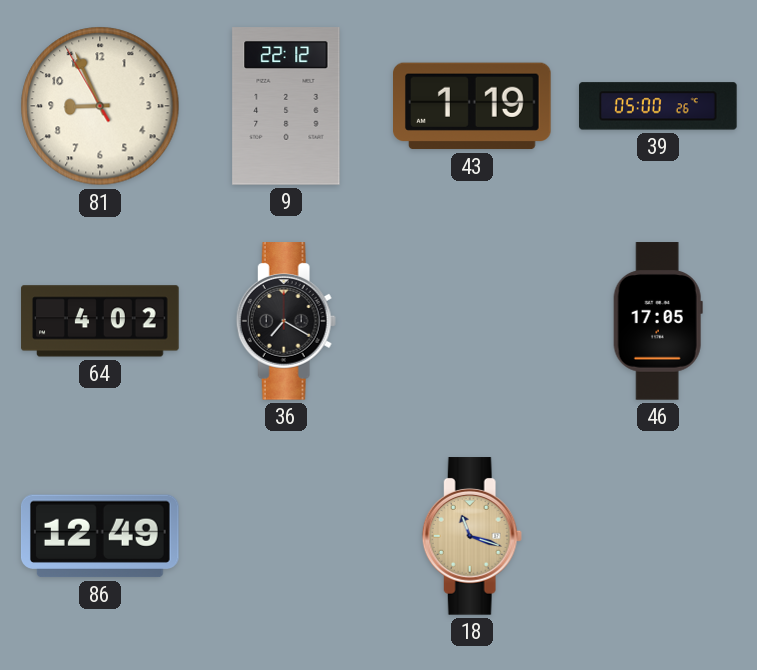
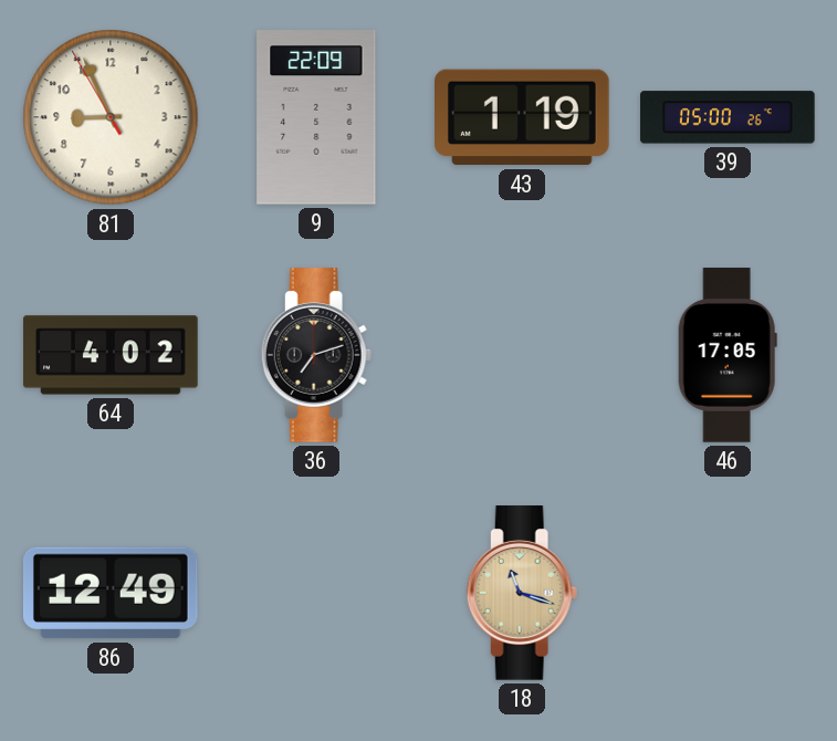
9: 22:12 -> 22:09 (316, 117)
36: 7:20 -> 7:12 (316, 355)
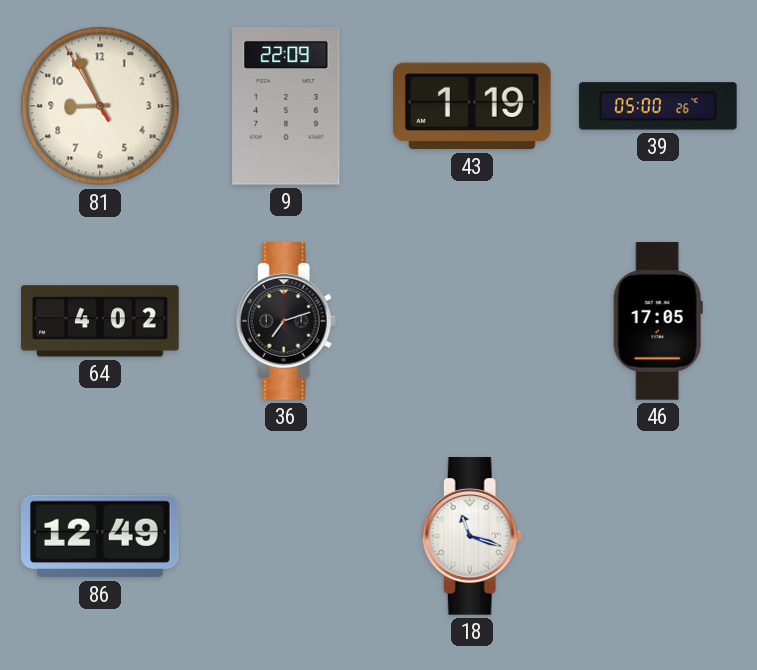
18 dial: champagne -> white (472, 536)
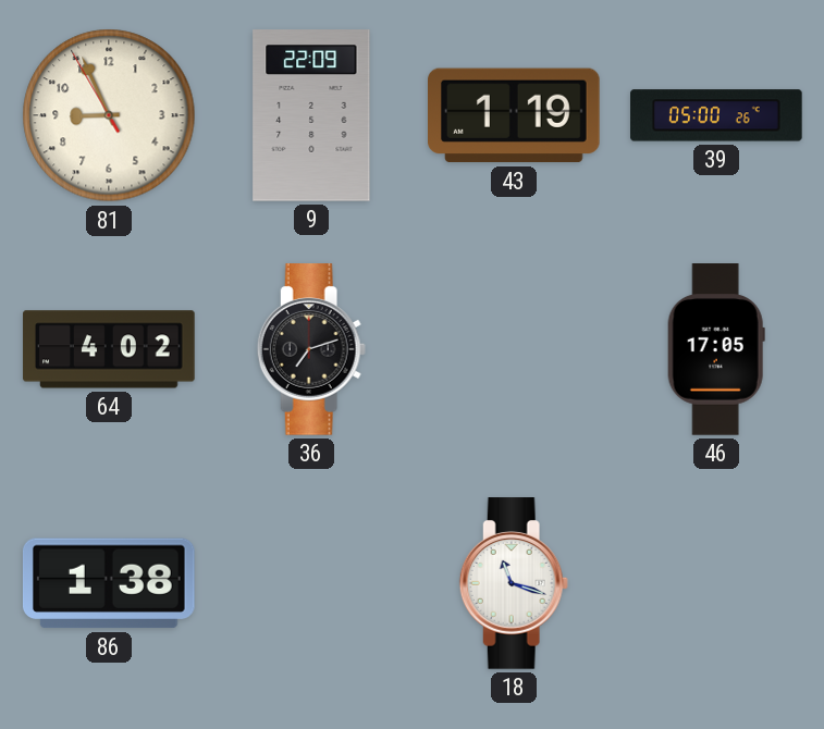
86: 12:49 -> 1:38 (109, 583)
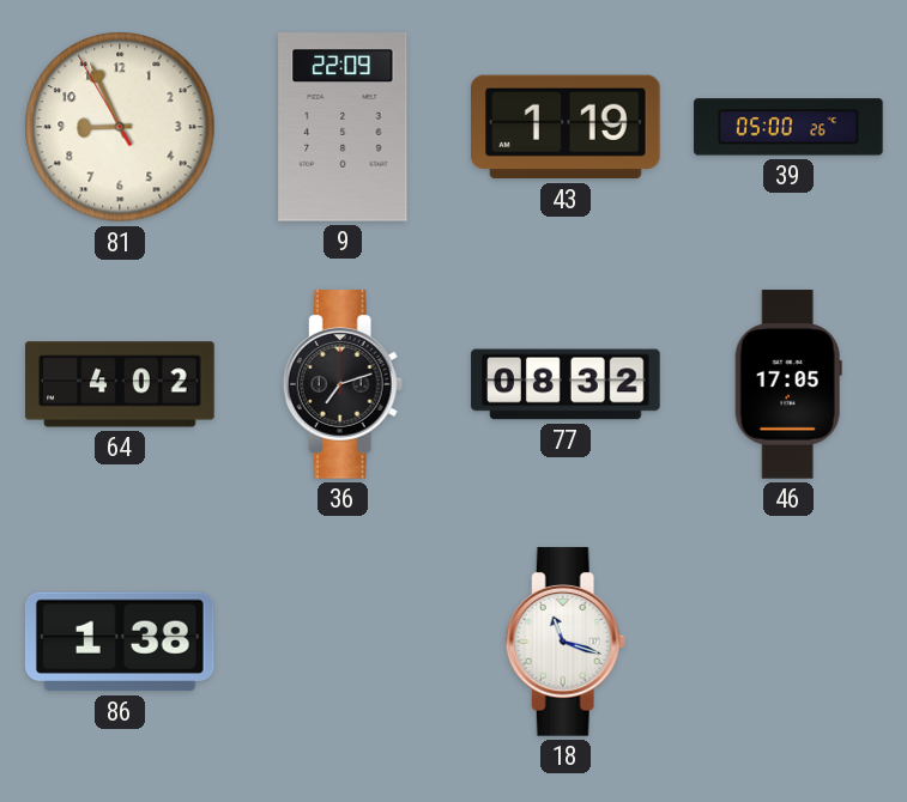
77: none -> 08:32 (566, 384)
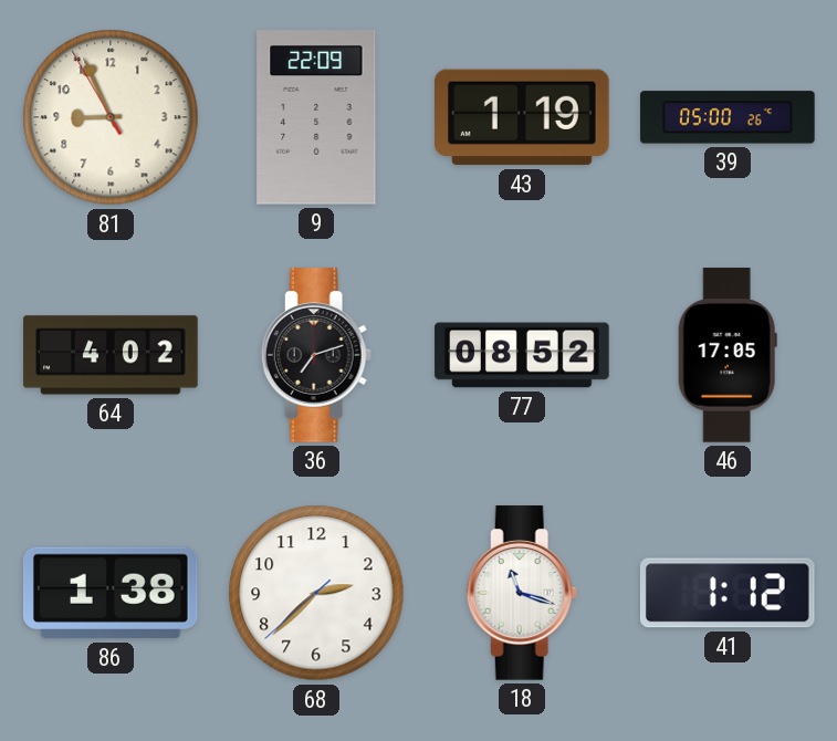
77: 08:32 -> 08:52 (522, 355)
68: none -> 2:37 (316, 593)
41: none -> 1:12 (728, 593)
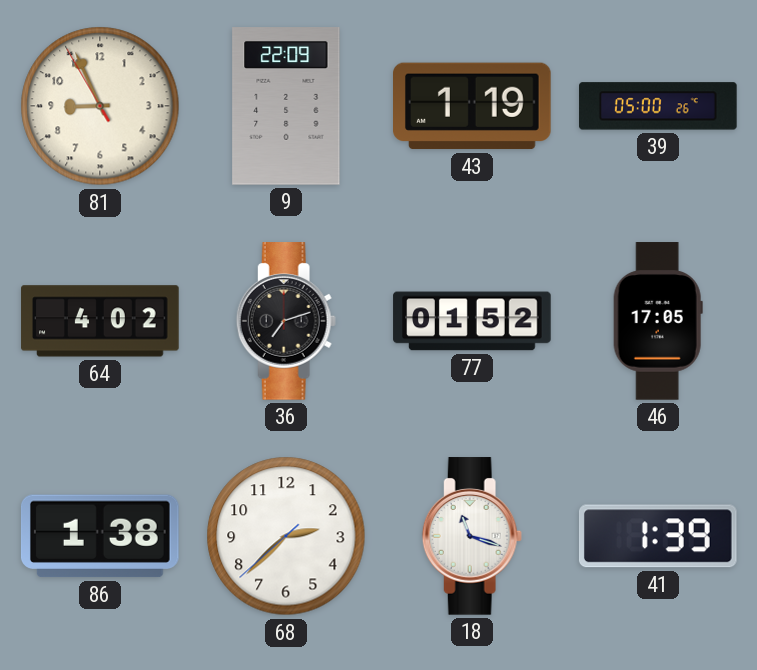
77: 08:52 -> 01:52 (472, 321)
41: 1:12 -> 1:39 (658, 536)
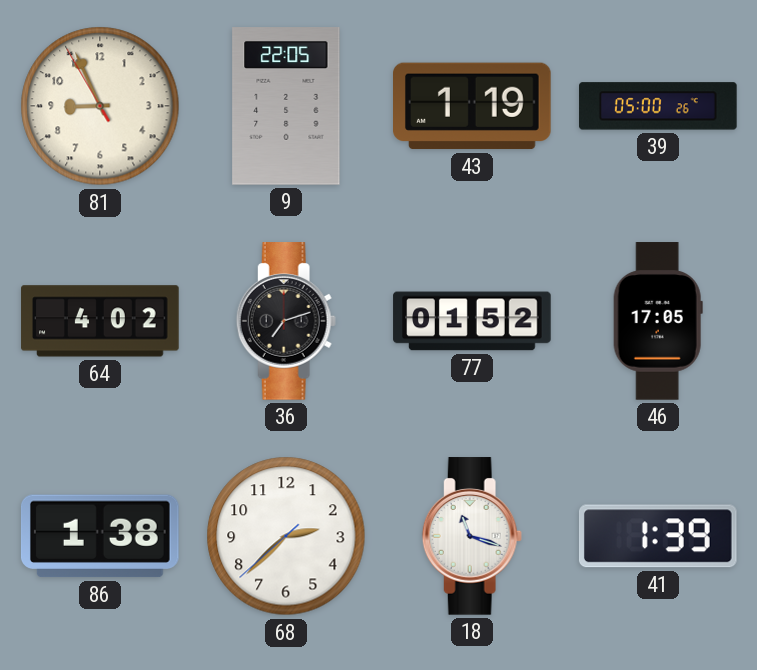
9: 22:09 -> 22:05 (286, 106)
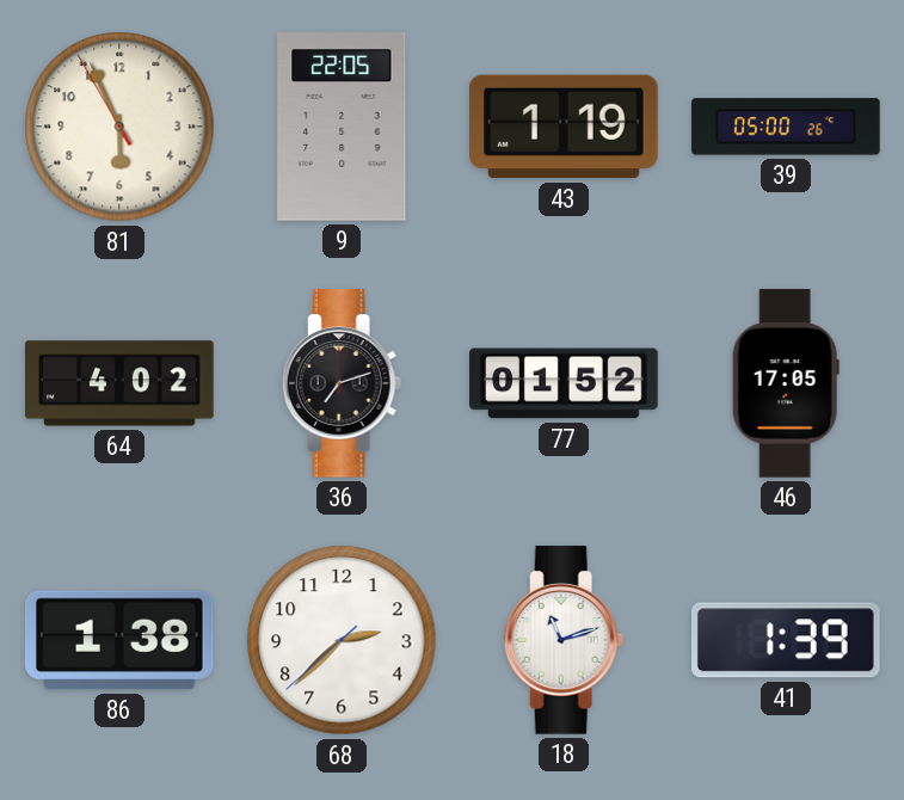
81: 8:55 -> 5:55 (119, 127)
18: 11:18 -> 11:12 (564, 640)
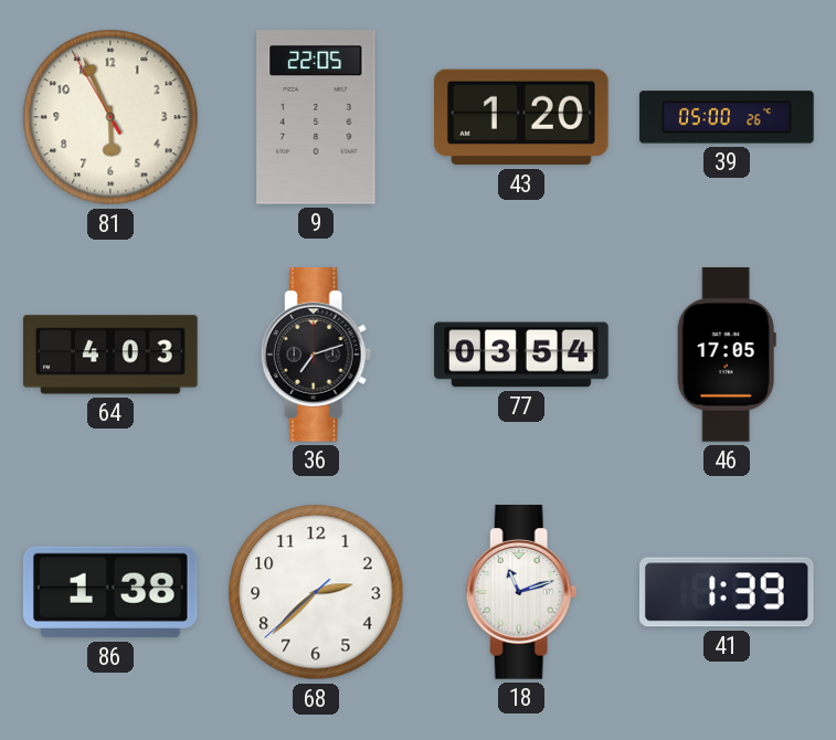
43: 1:19 -> 1:20 (522, 117)
64: 4:02 -> 4:03 (110, 355)
77: 01:52 -> 03:54 (521, 355)
